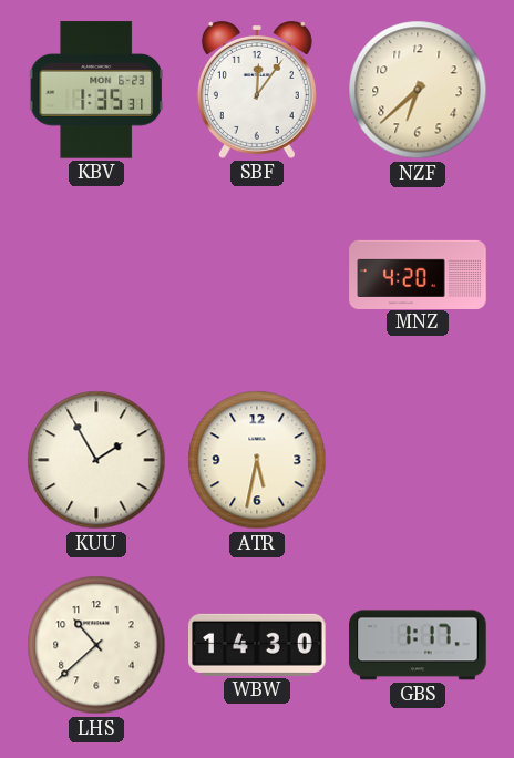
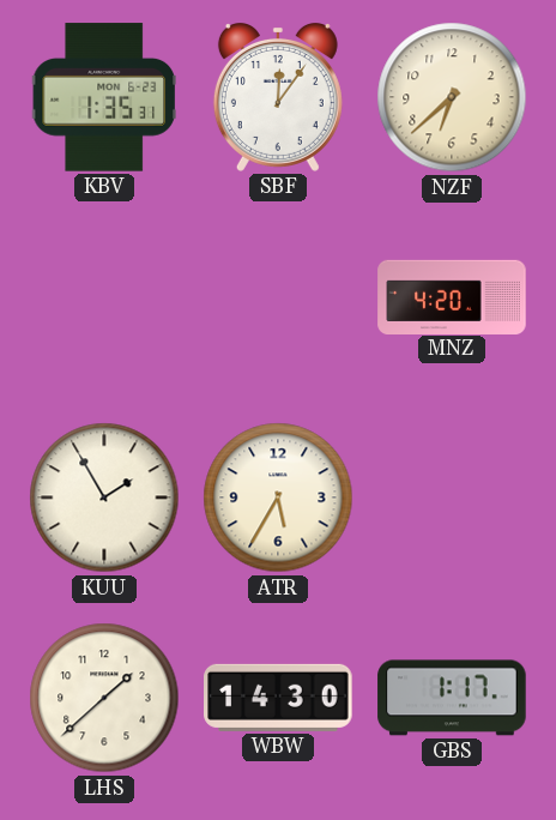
ATR: 5:32 -> 5:35 (278, 498)
LHS: 10:38 -> 1:38 (104, 698)
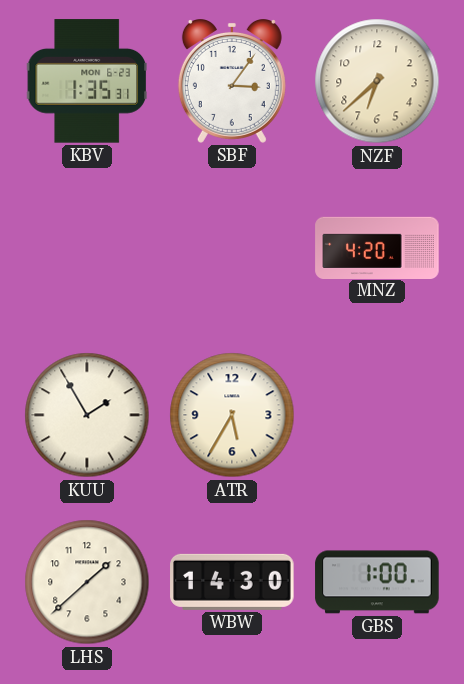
SBF: 12:06 -> 3:06 (232, 82)
GBS: 1:17 -> 1:00 (377, 582)
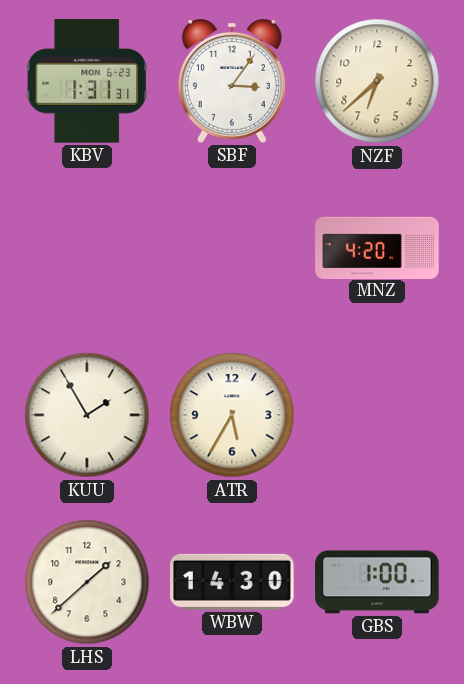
KBV: 1:35 -> 1:31 (87, 81)
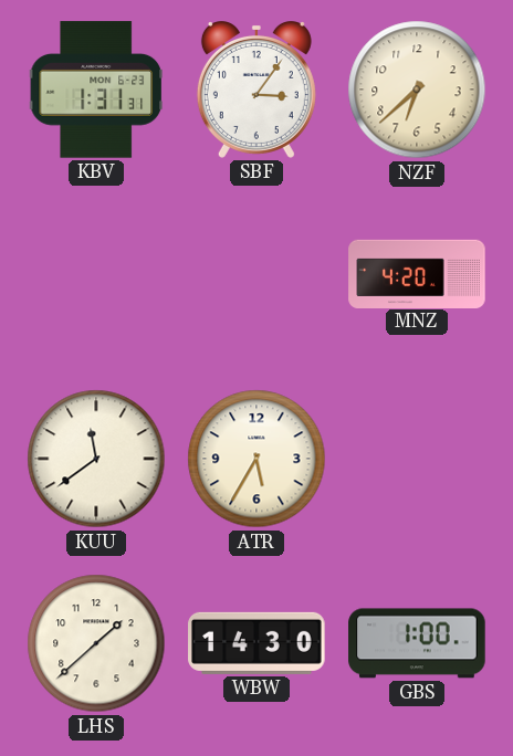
KUU: 1:55 -> 11:39 (96, 459)
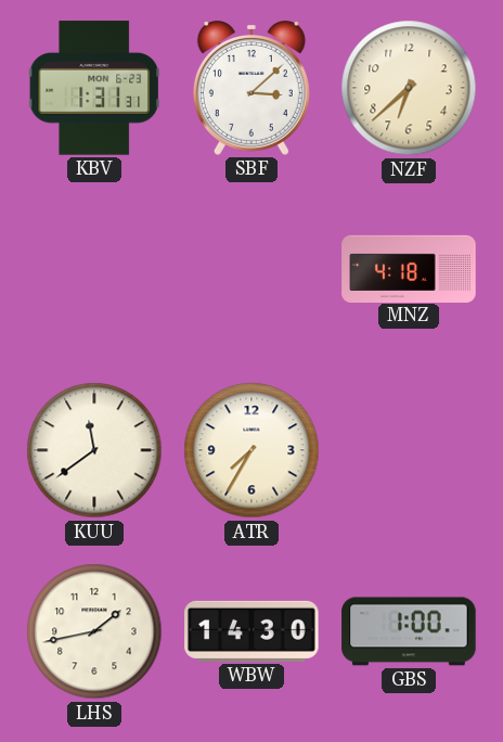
SBF: 3:06 -> 3:08 (251, 89)
MNZ: 4:20 -> 4:18 (409, 268)
ATR: 5:35 -> 7:35 (251, 450)
LHS: 1:38 -> 1:43 (94, 631)
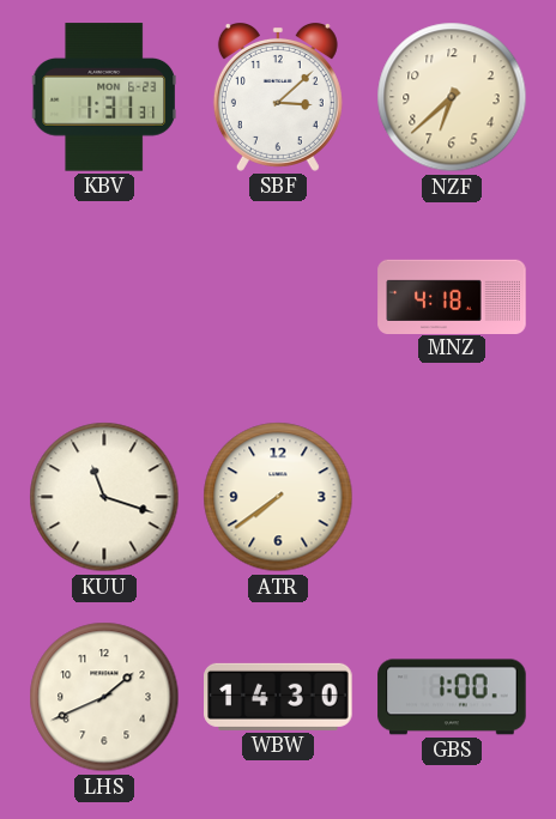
KUU: 11:39 -> 11:18 (104, 497)
ATR: 7:35 -> 7:39 (278, 497)
LHS: 1:43 -> 1:41 (104, 697)
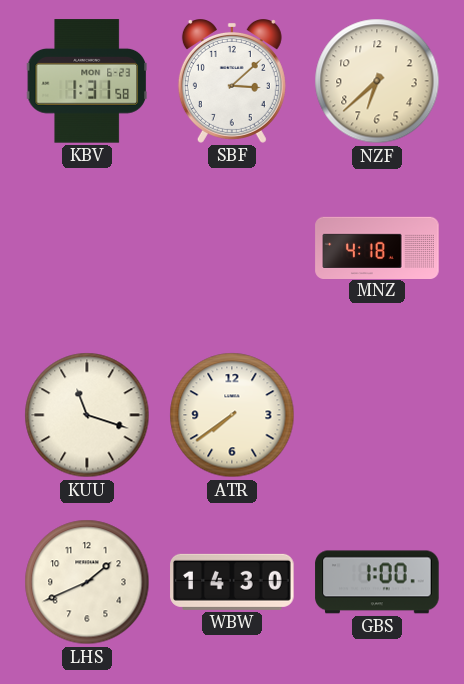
KBV: 1:31:31 -> 1:31:58 (87, 81)
